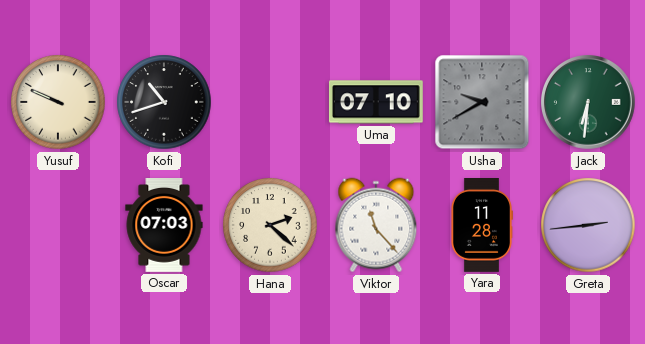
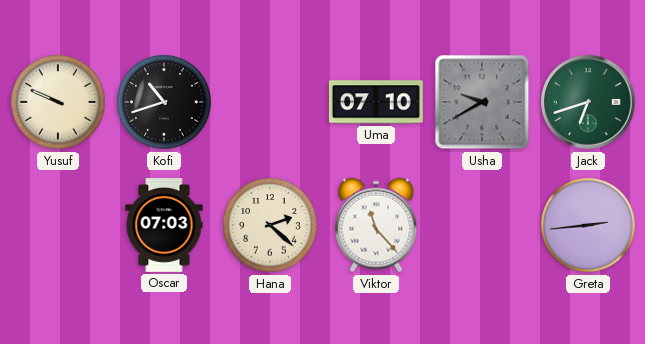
Jack: 6:31 -> 6:42 (589, 103)
Yara: 11:28 -> none (481, 226)
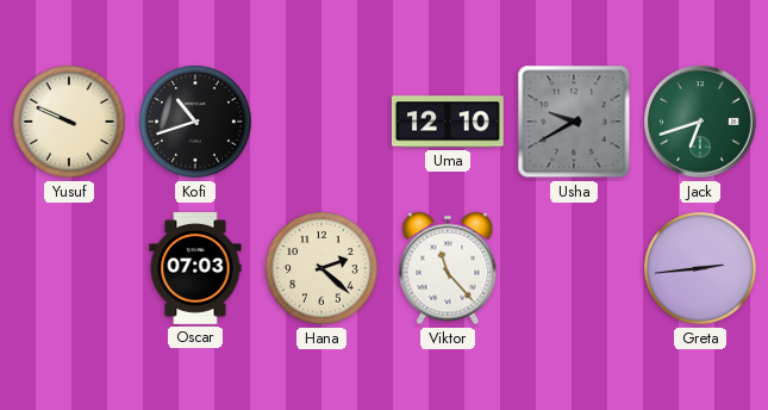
Uma: 07:10 -> 12:10 (448, 122)
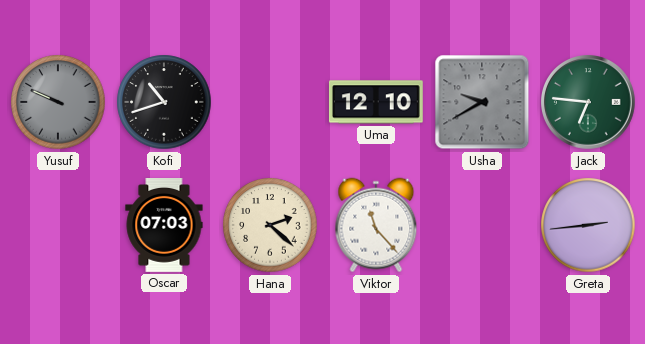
Yusuf dial: cream -> grey (58, 102)
Jack: 6:42 -> 6:46 (589, 103)
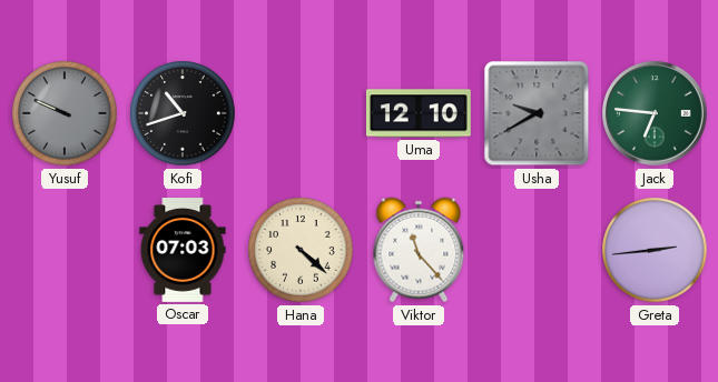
Hana: 2:22 -> 4:22 (301, 250)
